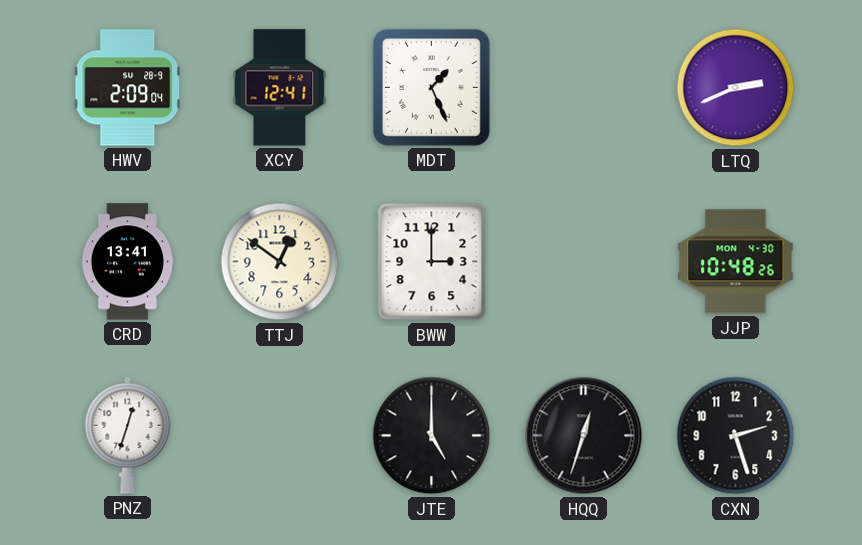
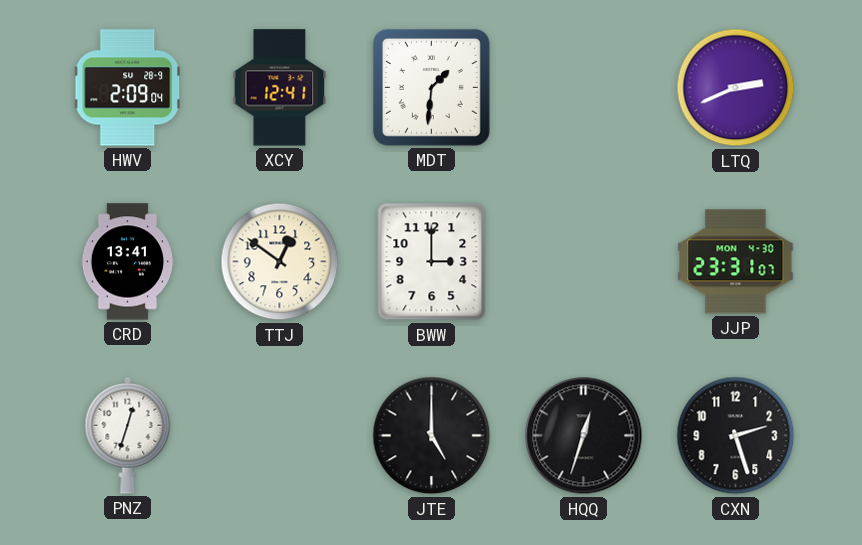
MDT: 1:26 -> 1:31 (431, 87)
JJP: 10:48 -> 23:31 (736, 262)
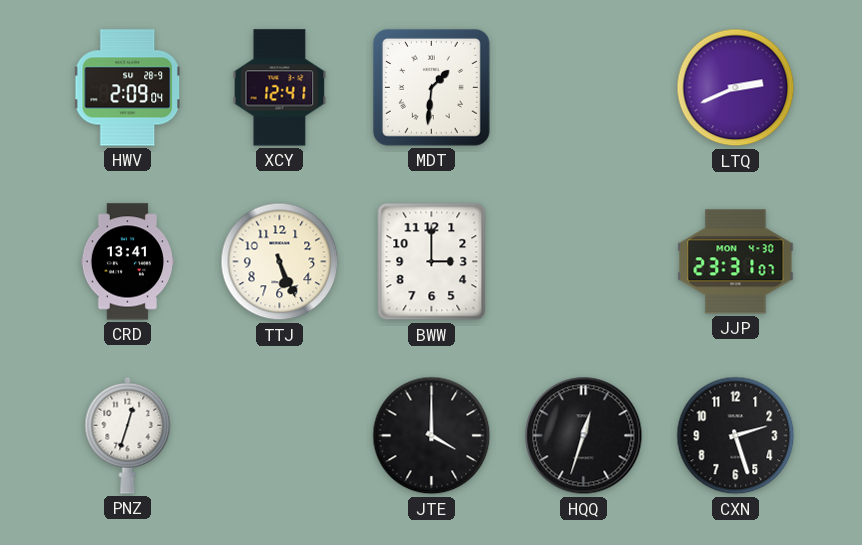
TTJ: 12:51 -> 5:26 (280, 262)
JTE: 5:00 -> 4:00 (432, 436)
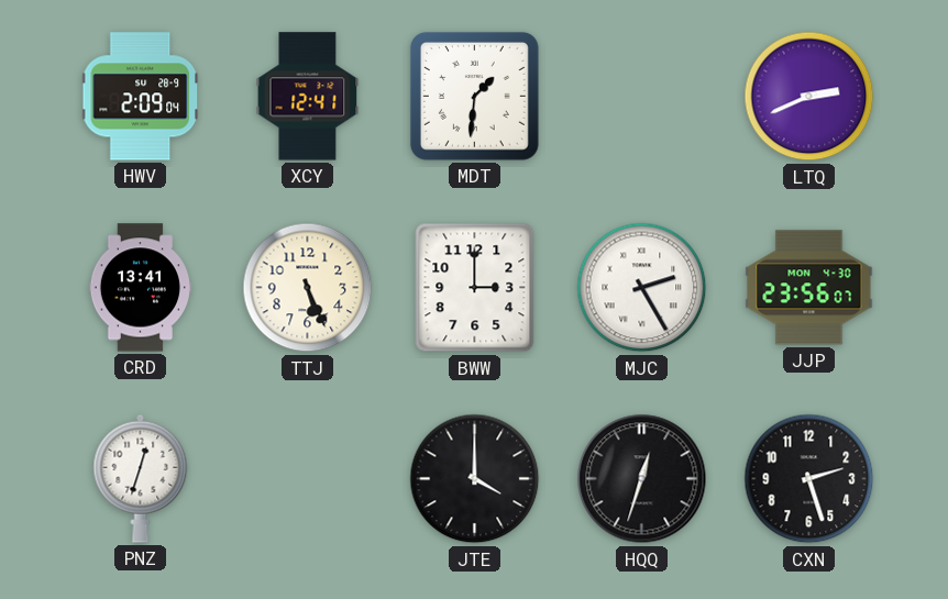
MJC: none -> 2:25 (642, 288)
JJP: 23:31 -> 23:56 (809, 288)
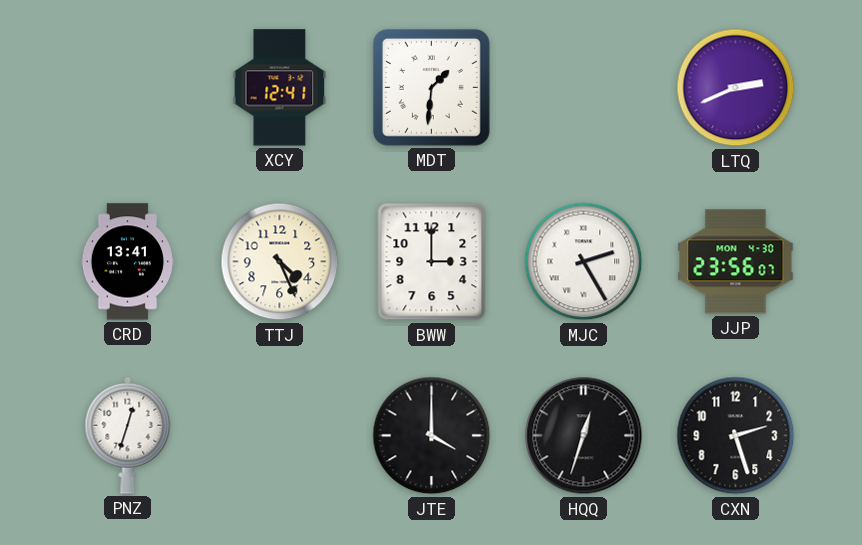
HWV: 2:09 -> none (141, 97)
TTJ: 5:26 -> 4:26 (280, 262)
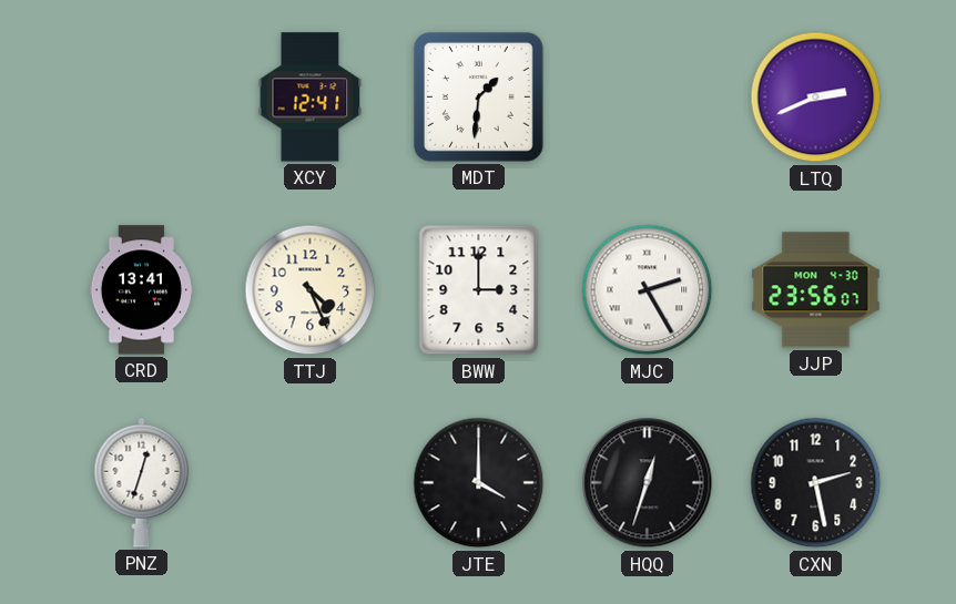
CXN: 2:27 -> 2:28 (816, 483)
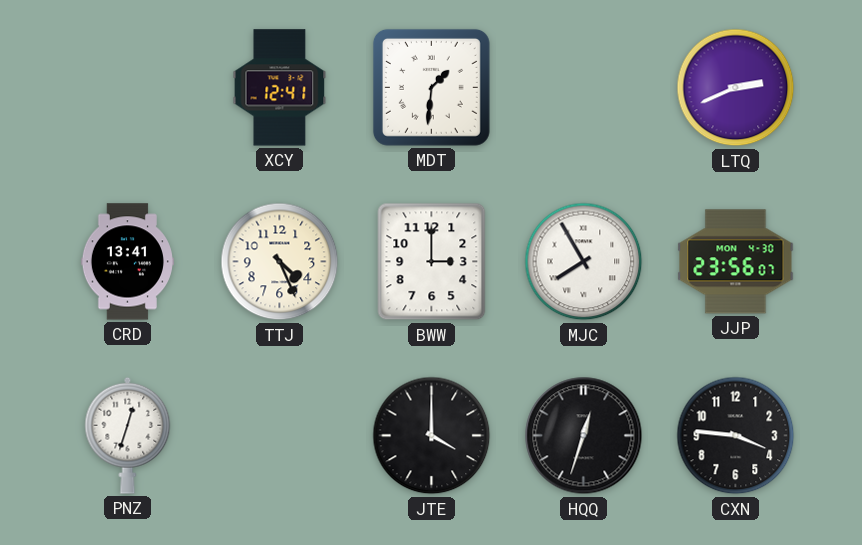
MJC: 2:25 -> 7:55 (584, 262)
CXN: 2:28 -> 3:46 (736, 436)
